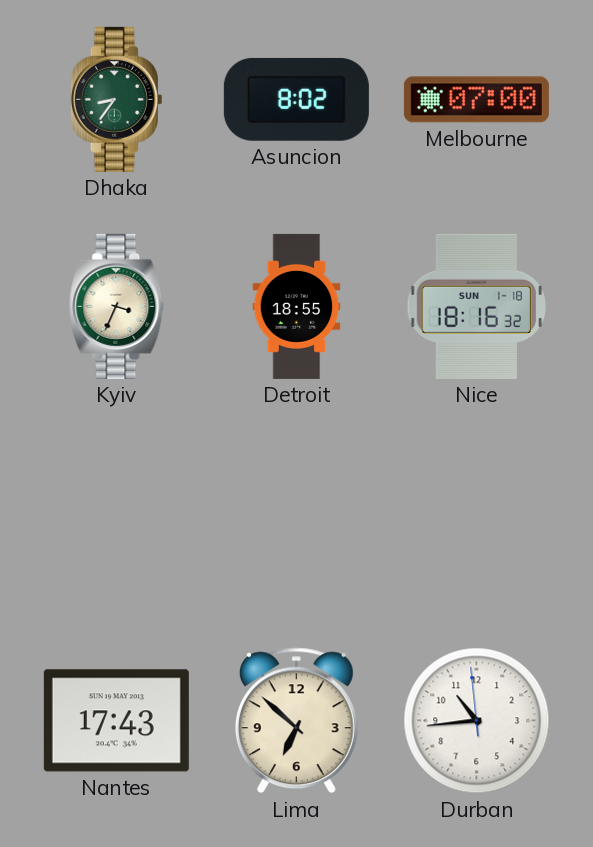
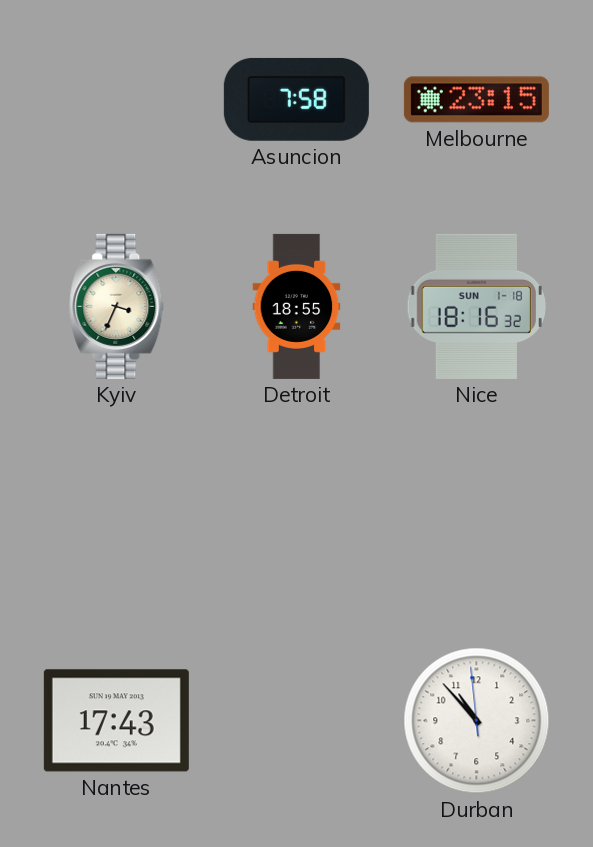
Dhaka: 8:36 -> none (116, 99)
Asuncion: 8:02 -> 7:58 (296, 99)
Melbourne: 07:00 -> 23:15 (476, 100)
Lima: 6:52 -> none (296, 721)
Durban: 10:43 -> 10:52 (477, 721)
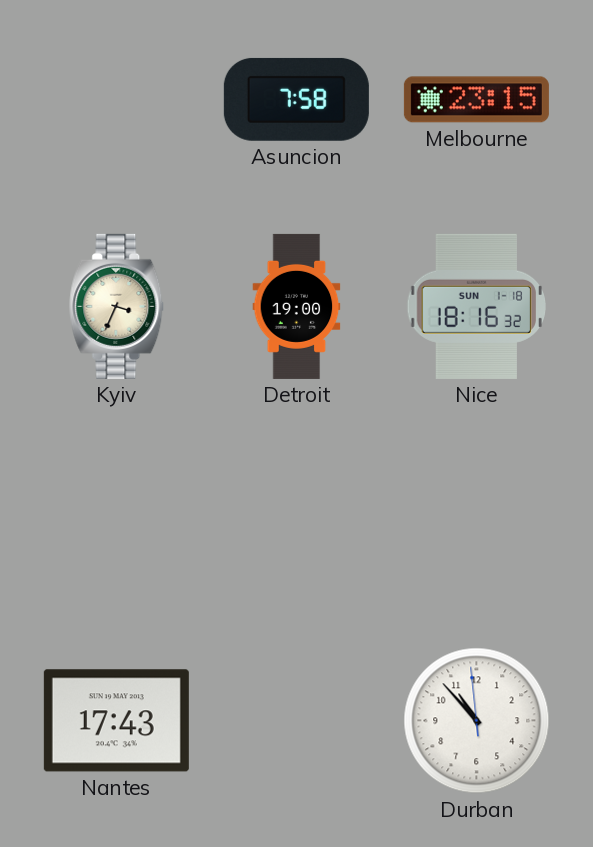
Detroit: 18:55 -> 19:00 (297, 306)
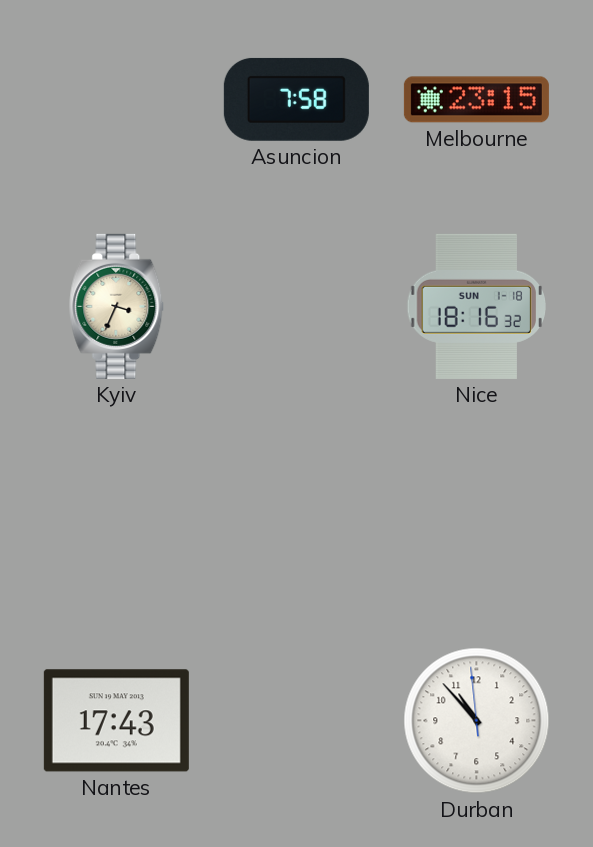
Detroit: 19:00 -> none (297, 306)
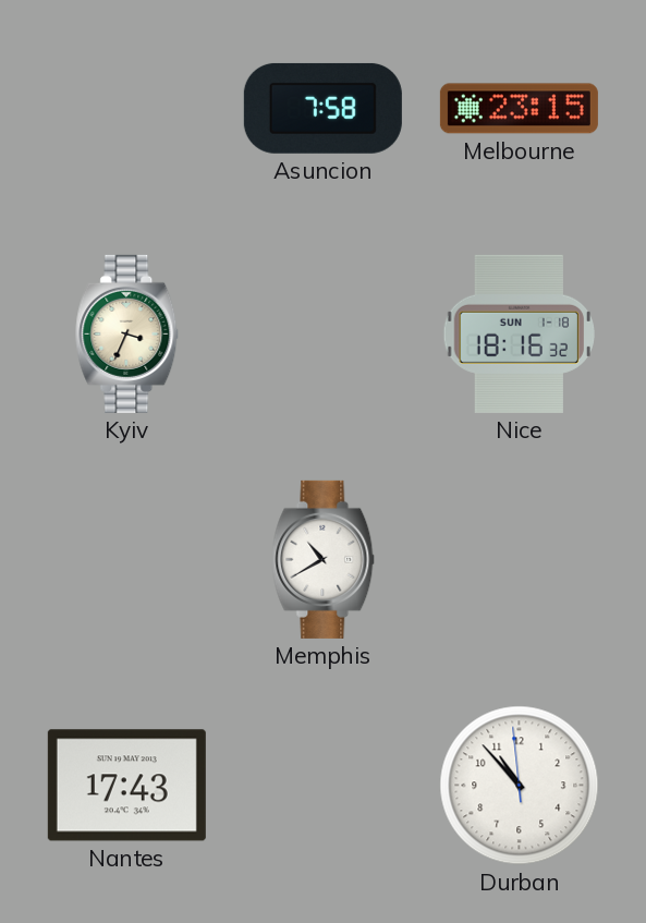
Memphis: none -> 10:40 (324, 559)
